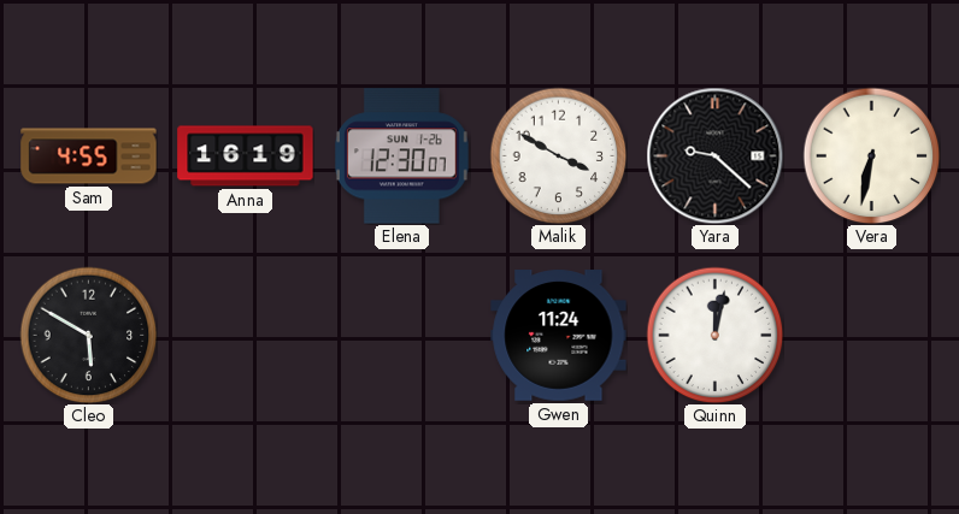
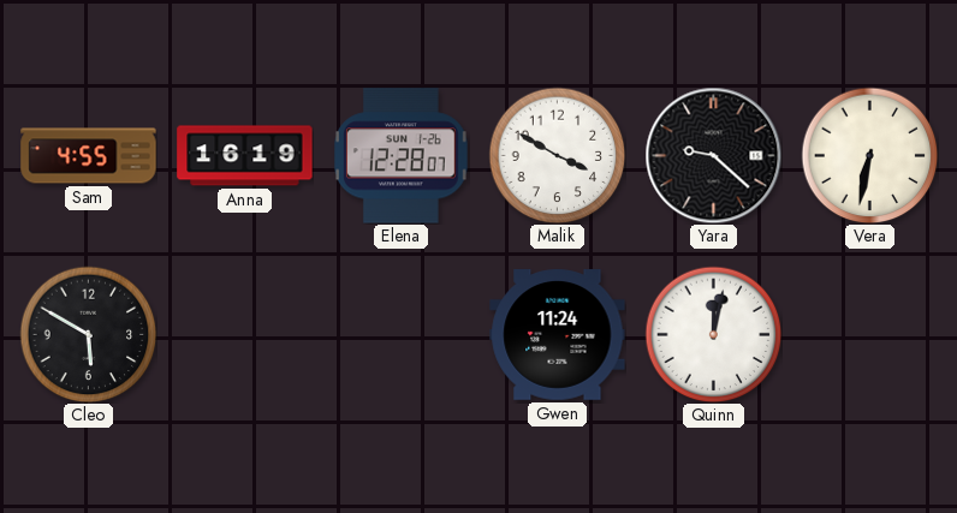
Elena: 12:30 -> 12:28 (400, 156)
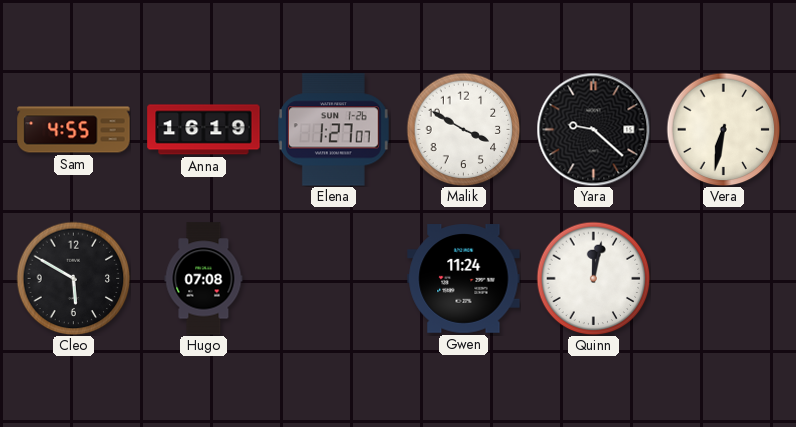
Elena: 12:28 -> 1:27 (333, 130)
Hugo: none -> 07:08 (204, 279)
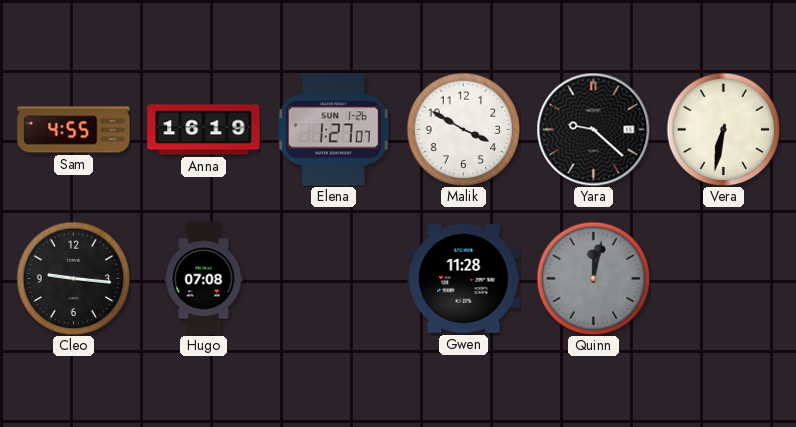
Cleo: 5:50 -> 9:16 (73, 278)
Gwen: 11:24 -> 11:28 (464, 279)
Quinn dial: white -> grey (593, 278)
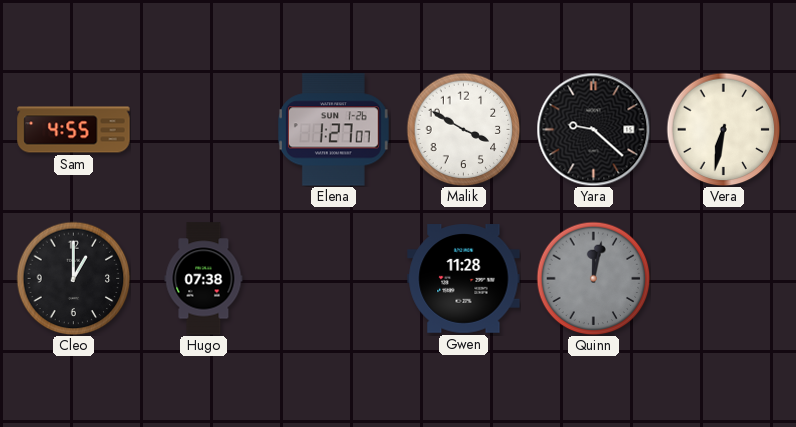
Anna: 16:19 -> none (204, 130)
Cleo: 9:16 -> 1:00 (73, 278)
Hugo: 07:08 -> 07:38 (204, 279)
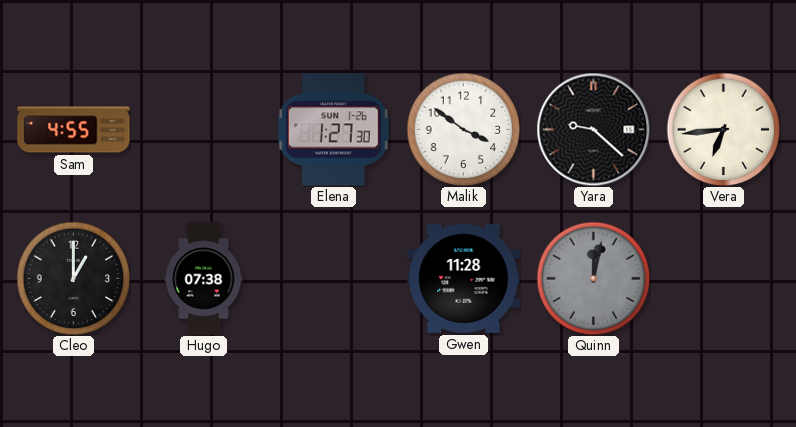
Elena: 1:27:07 -> 1:27:30 (333, 130)
Malik: 3:50 -> 3:51 (463, 129)
Vera: 6:32 -> 6:44 (723, 129)
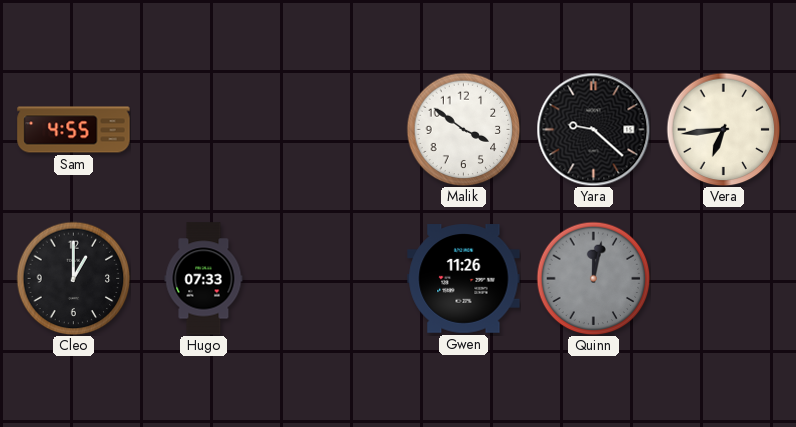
Elena: 1:27 -> none (333, 130)
Hugo: 07:38 -> 07:33 (204, 279)
Gwen: 11:28 -> 11:26 (464, 279)
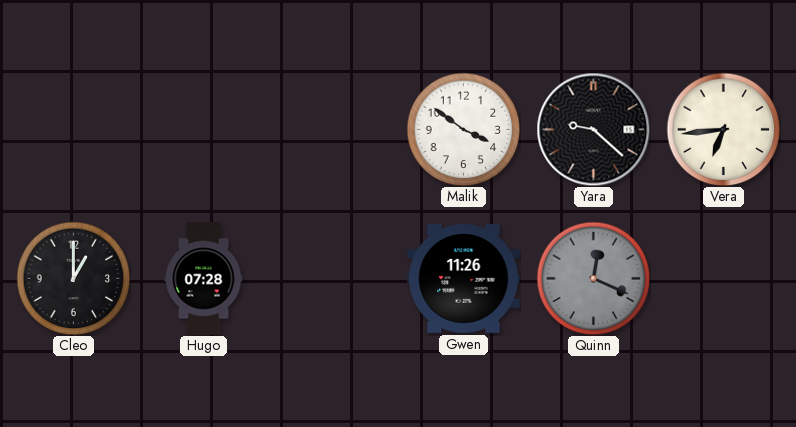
Sam: 4:55 -> none (74, 130)
Hugo: 07:33 -> 07:28 (204, 279)
Quinn: 12:02 -> 12:19 (593, 278)
